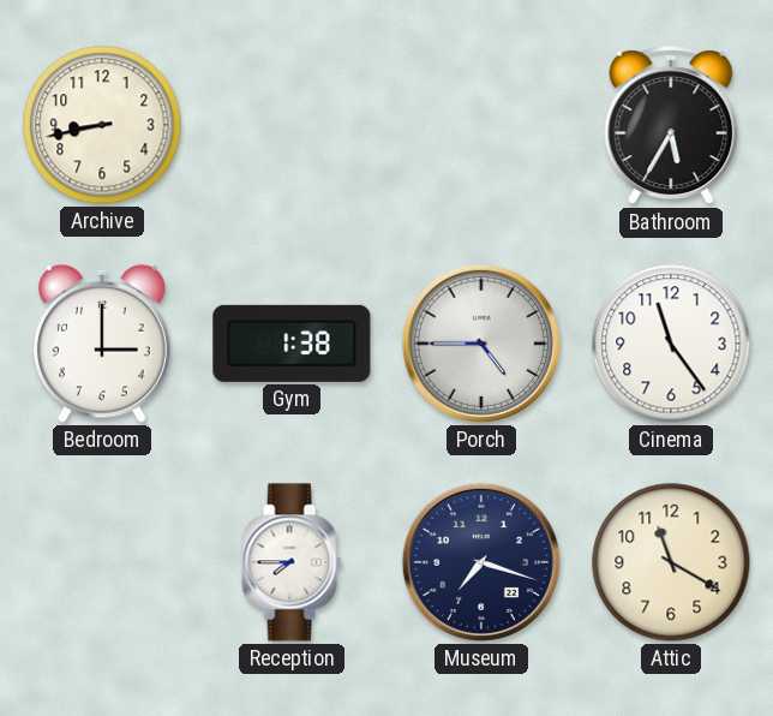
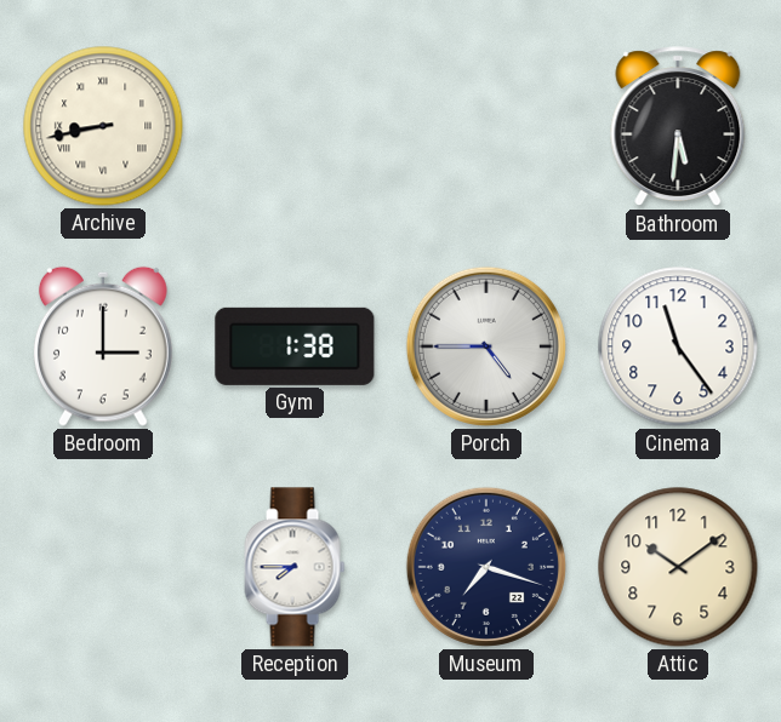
Archive numerals: Arabic -> Roman (103, 126)
Bathroom: 5:35 -> 5:31 (678, 127)
Attic: 11:20 -> 10:09 (678, 567)
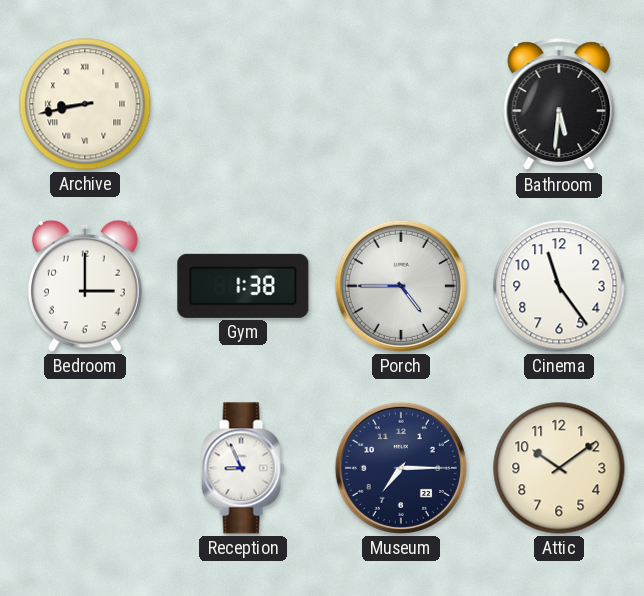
Reception: 7:45 -> 8:56 (243, 468)
Museum: 7:18 -> 7:15 (401, 468)
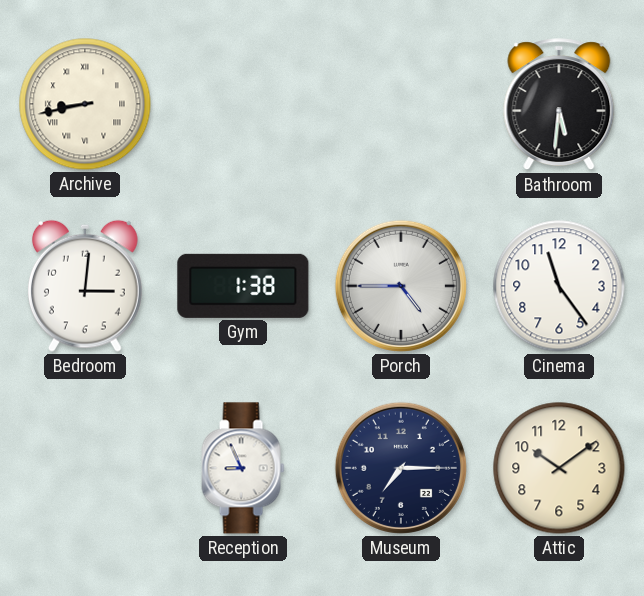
Bedroom: 3:00 -> 3:01 (85, 286)
